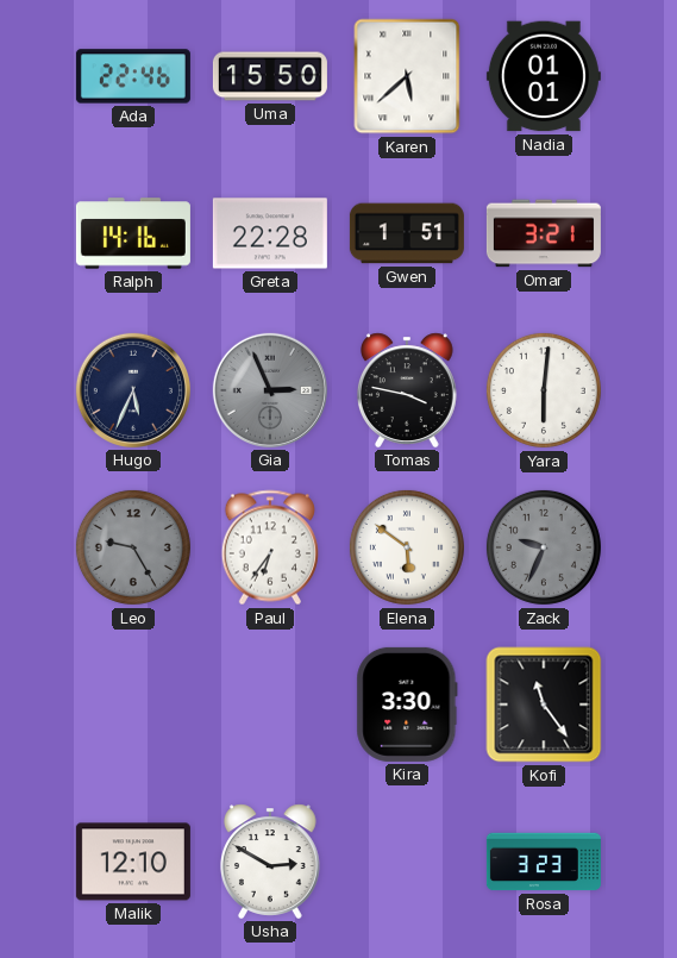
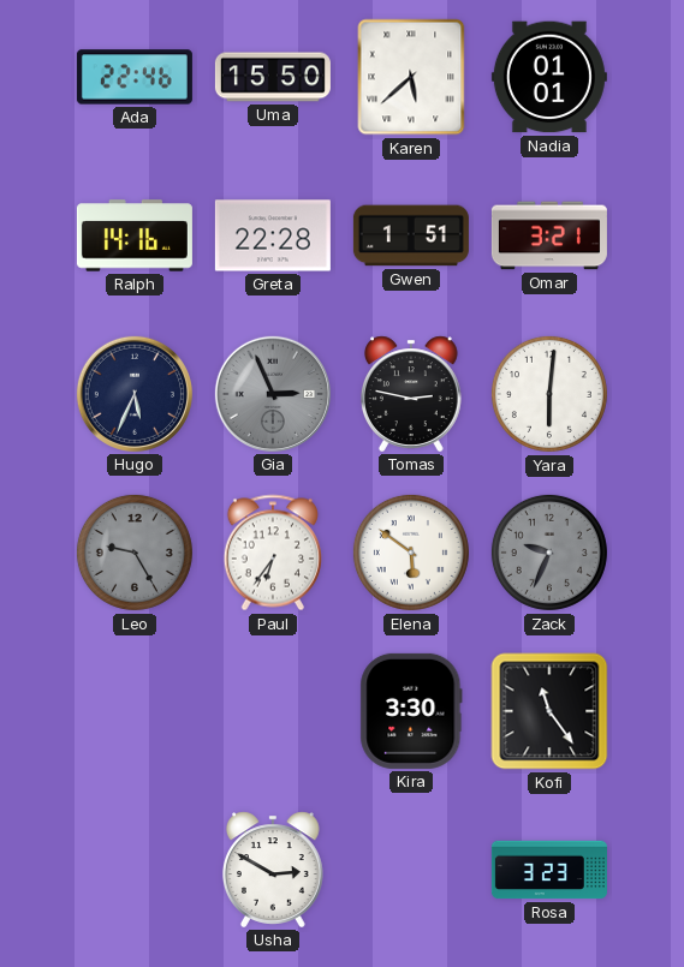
Tomas: 3:47 -> 2:47 (411, 394)
Malik: 12:10 -> none (133, 862)
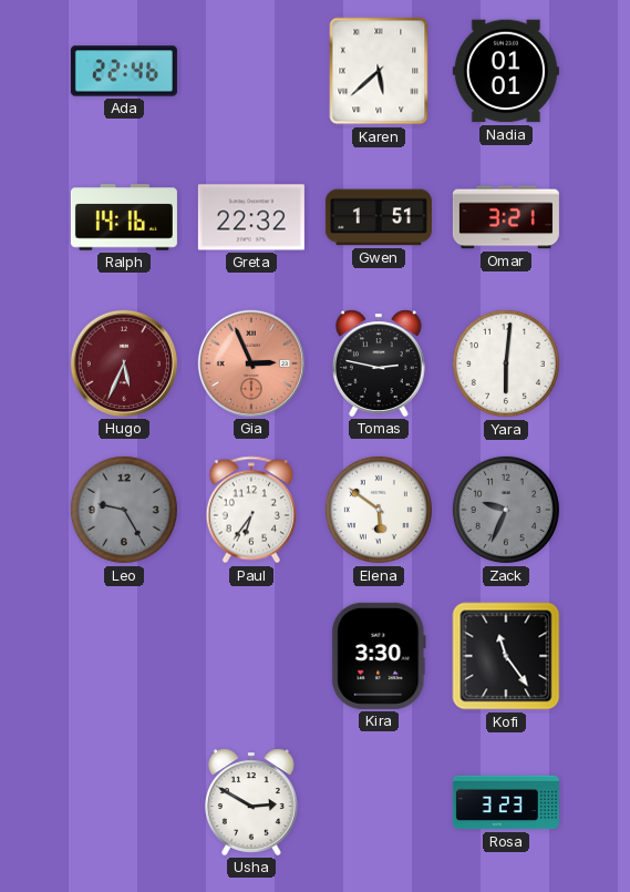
Uma: 15:50 -> none (273, 77)
Greta: 22:28 -> 22:32 (251, 217)
Hugo dial: navy -> burgundy (124, 363)
Gia dial: grey -> salmon (251, 363)
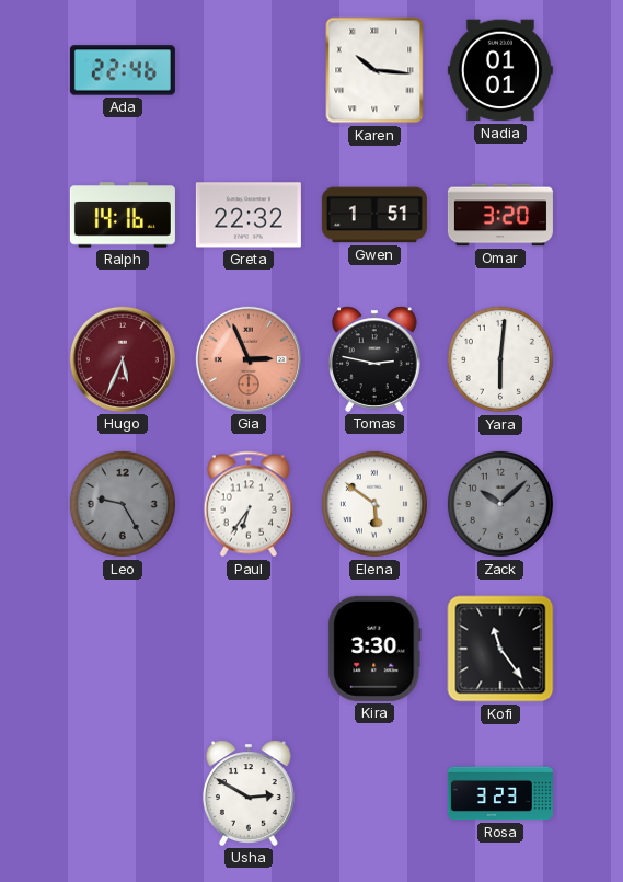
Karen: 5:38 -> 10:16 (374, 70)
Omar: 3:21 -> 3:20 (500, 215)
Zack: 9:34 -> 10:08 (500, 504)
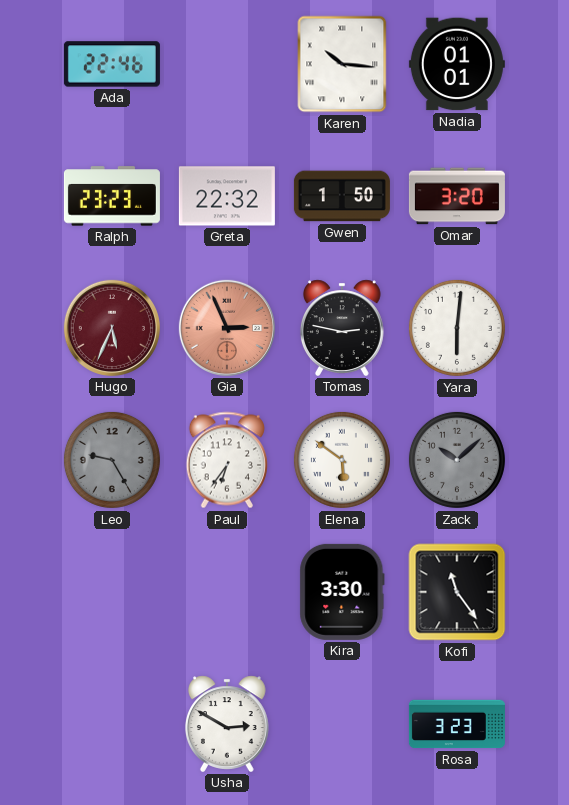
Ralph: 14:16 -> 23:23 (112, 196)
Gwen: 1:51 -> 1:50 (342, 196)
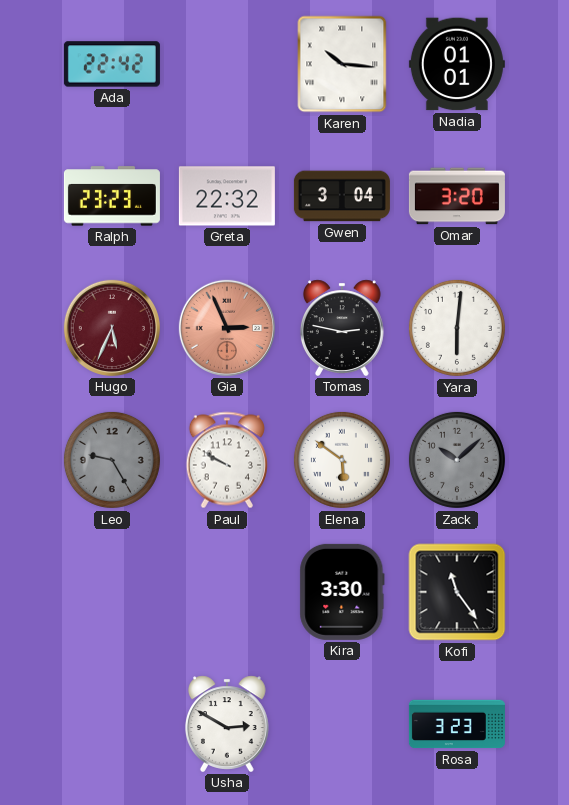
Ada: 22:46 -> 22:42 (112, 64)
Gwen: 1:50 -> 3:04 (342, 196)
Paul: 6:36 -> 9:50 (227, 460)
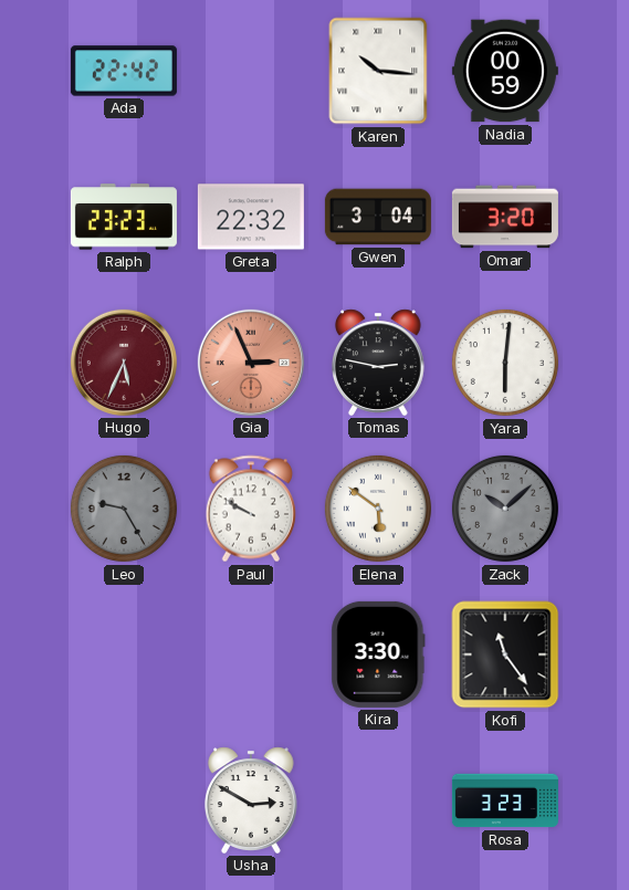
Nadia: 01:01 -> 00:59 (505, 71)
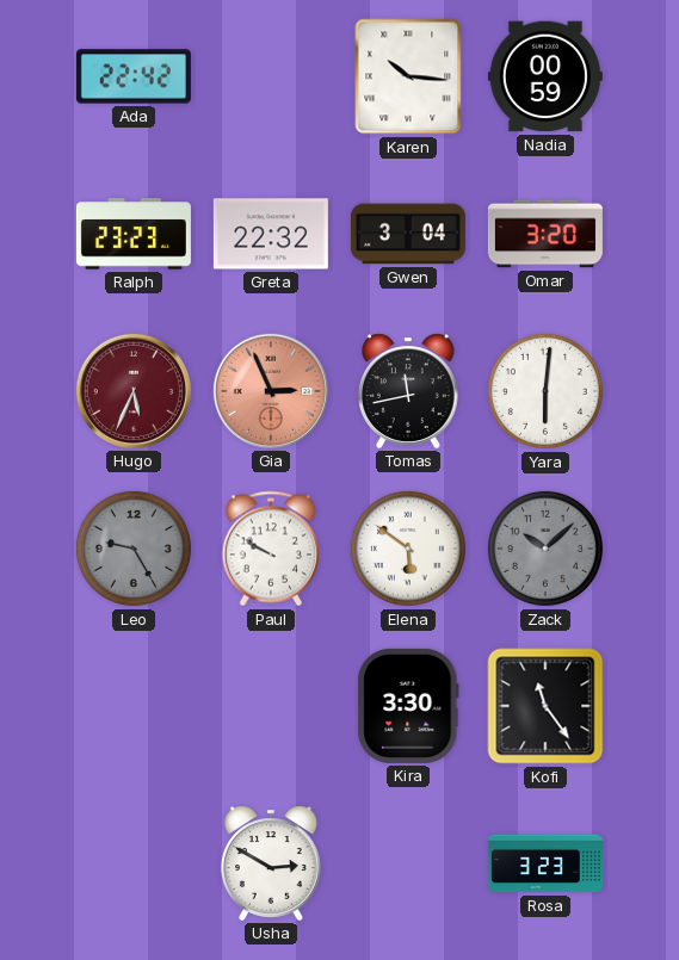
Tomas: 2:47 -> 11:43 (408, 391)
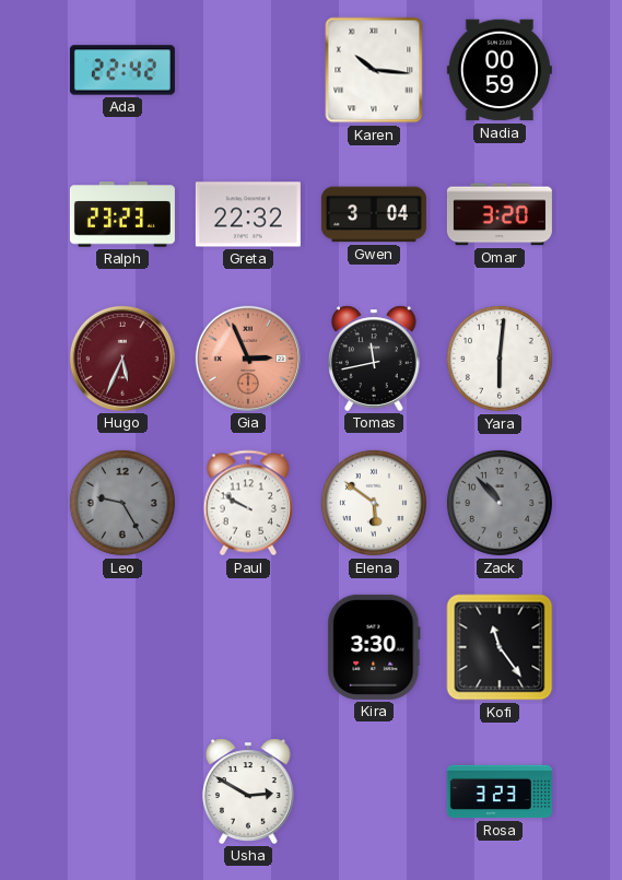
Zack: 10:08 -> 10:53 (500, 503)
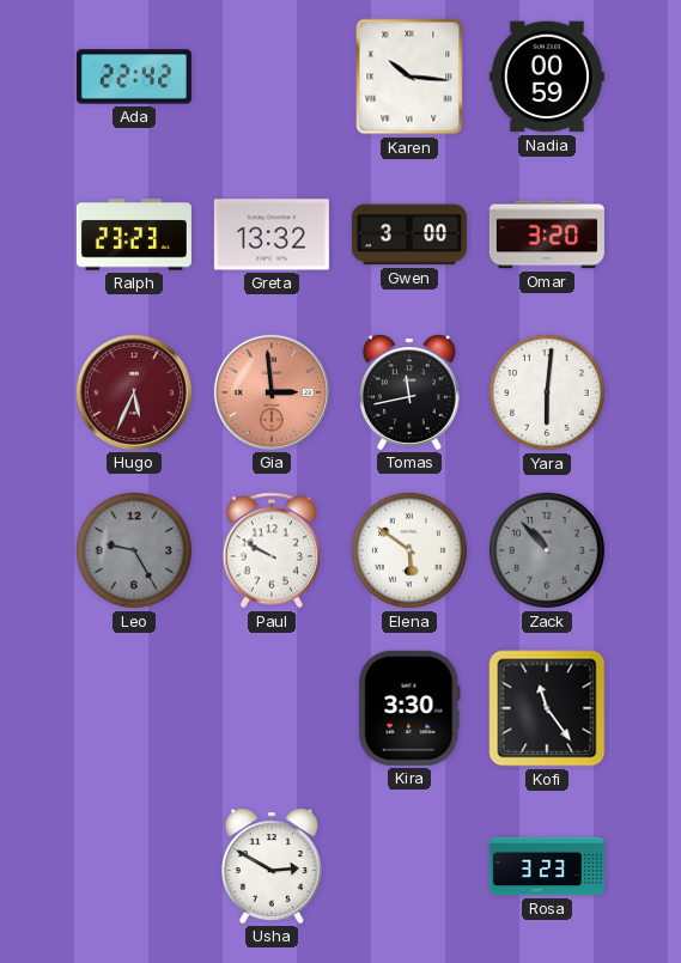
Greta: 22:32 -> 13:32 (272, 234)
Gwen: 3:04 -> 3:00 (409, 234)
Gia: 2:56 -> 2:59 (272, 392)
